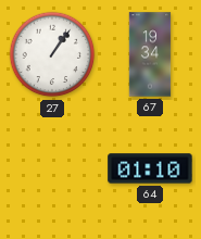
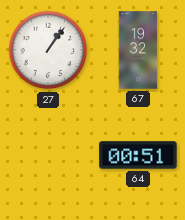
67: 19:34 -> 19:32 (138, 50)
64: 01:10 -> 00:51 (138, 155)
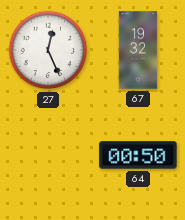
27: 1:06 -> 12:26 (48, 50)
64: 00:51 -> 00:50 (138, 155)
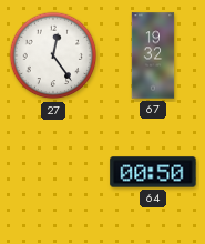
27: 12:26 -> 12:24 (53, 55)
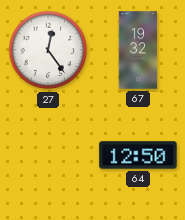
64: 00:50 -> 12:50 (138, 155)
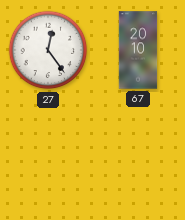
67: 19:32 -> 20:10 (138, 50)
64: 12:50 -> none (138, 155)
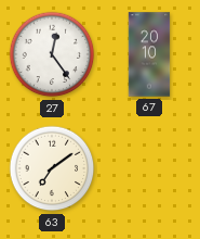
63: none -> 7:09 (52, 168)
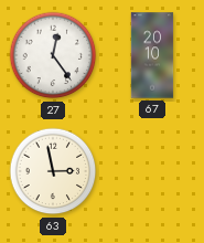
63: 7:09 -> 2:58 (53, 171)
